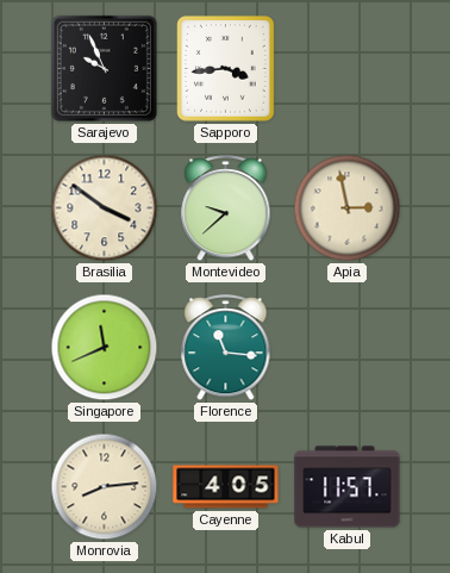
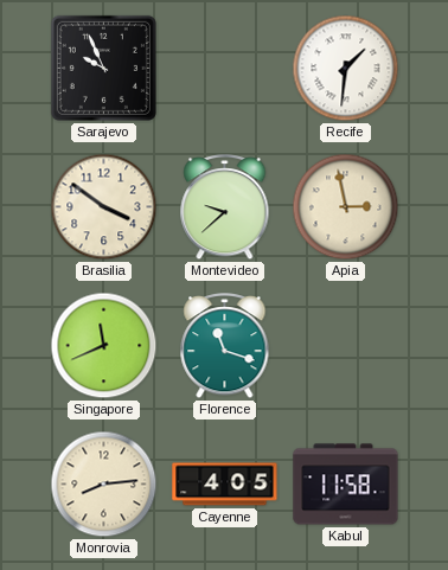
Sapporo: 3:44 -> none (226, 69)
Recife: none -> 1:31 (346, 69)
Florence: 11:16 -> 11:18 (225, 347)
Kabul: 11:57 -> 11:58 (346, 485)
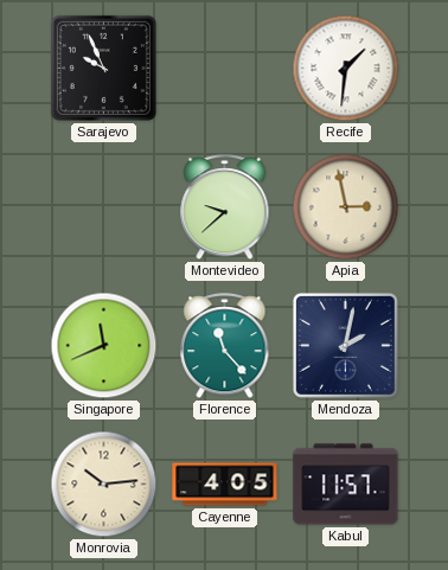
Brasilia: 3:51 -> none (104, 207)
Florence: 11:18 -> 11:23 (225, 347)
Mendoza: none -> 2:02 (345, 345)
Monrovia: 8:14 -> 10:14 (104, 485)
Kabul: 11:58 -> 11:57 (346, 485)
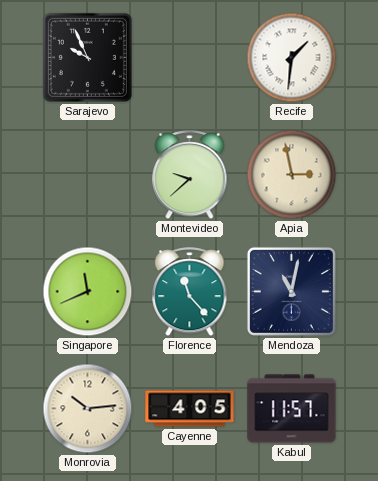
Mendoza: 2:02 -> 11:02 (291, 291)
